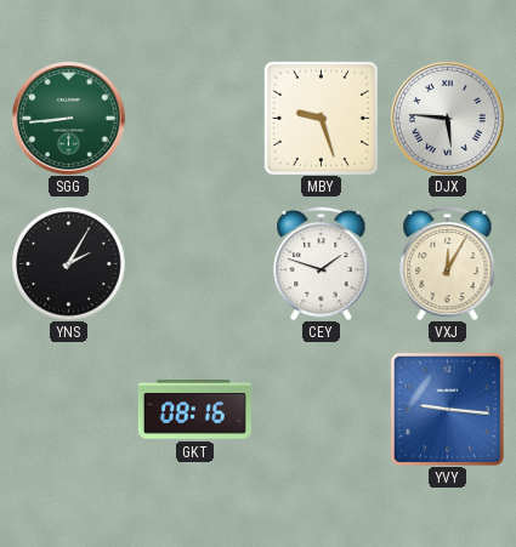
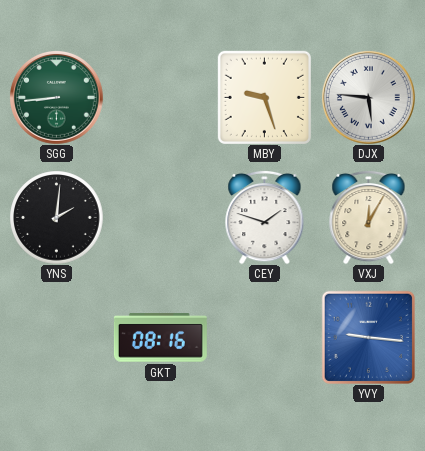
YNS: 2:05 -> 2:01 (56, 217)
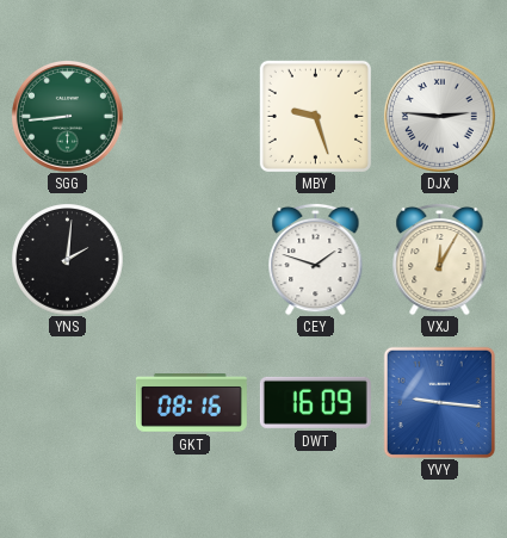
DJX: 5:46 -> 2:46 (440, 117)
DWT: none -> 16:09 (315, 402)
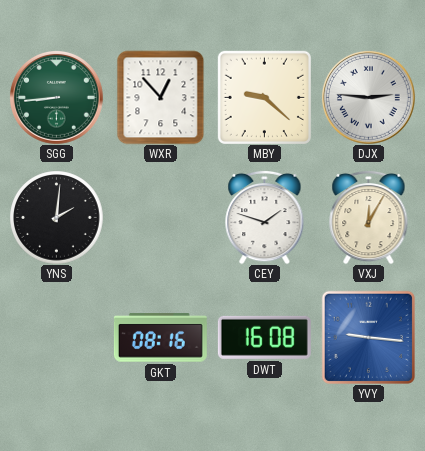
WXR: none -> 12:53 (161, 97)
MBY: 9:27 -> 9:22 (264, 97)
DWT: 16:09 -> 16:08 (264, 337)
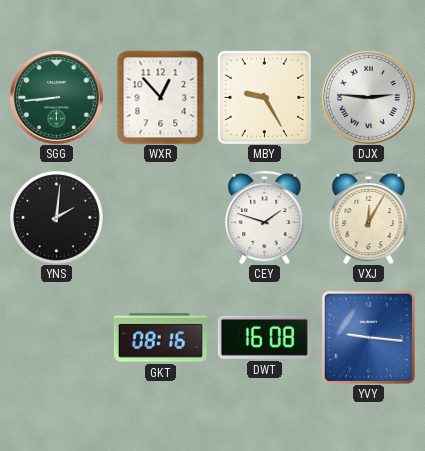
MBY: 9:22 -> 9:25 (264, 97)
